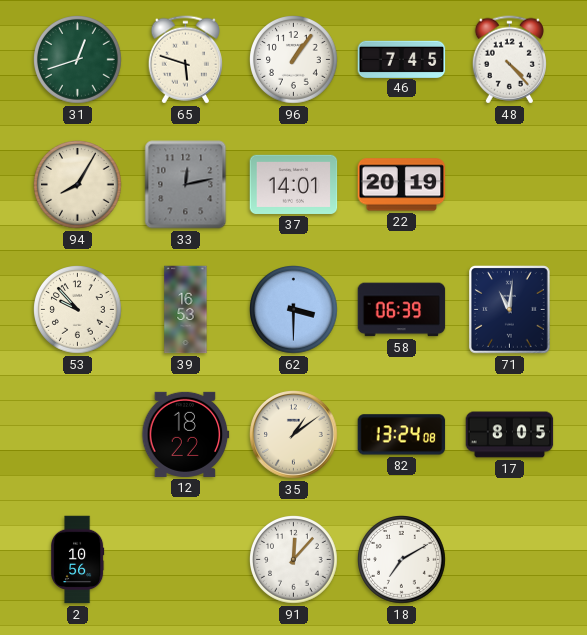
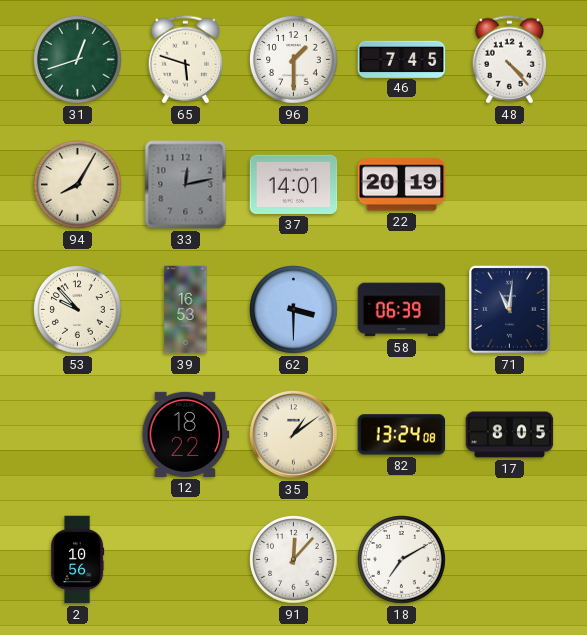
96: 1:06 -> 1:30 (294, 60)
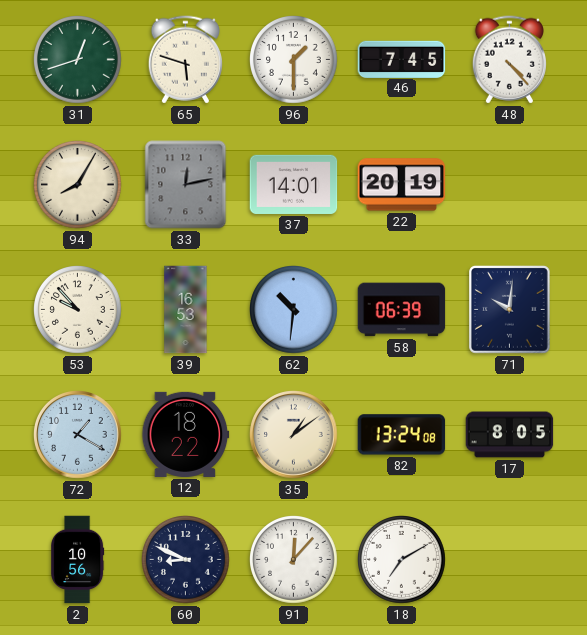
62: 3:30 -> 10:31 (294, 310)
71: 11:01 -> 10:01 (510, 310)
72: none -> 1:20 (78, 435)
60: none -> 8:49 (186, 560)
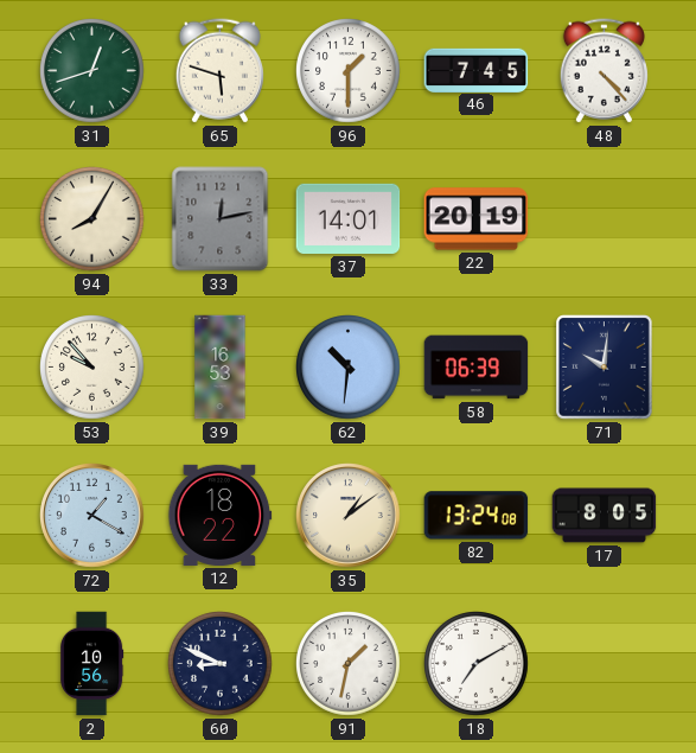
91: 12:07 -> 1:32 (349, 664)
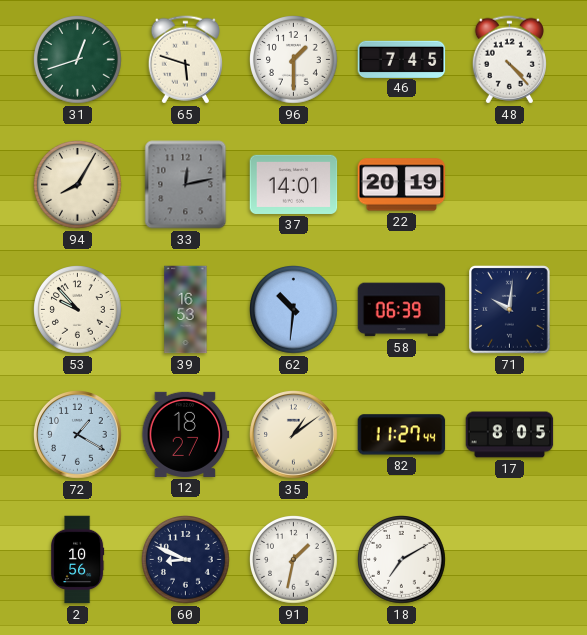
12: 18:22 -> 18:27 (186, 434)
82: 13:24 -> 11:27 (402, 435)
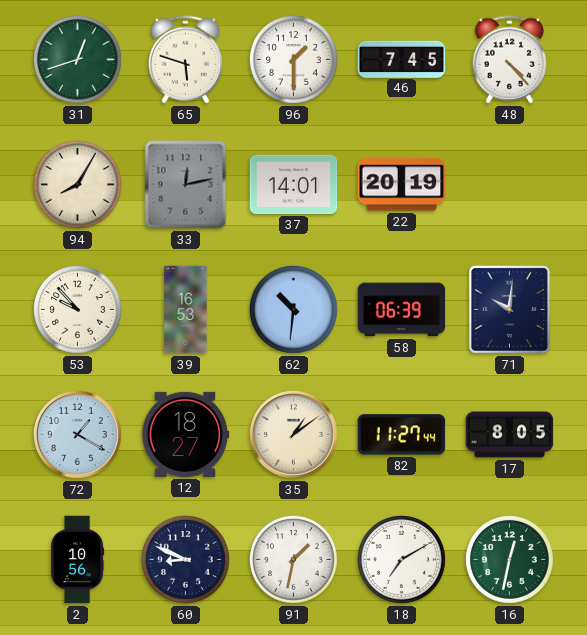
16: none -> 12:32 (510, 560)
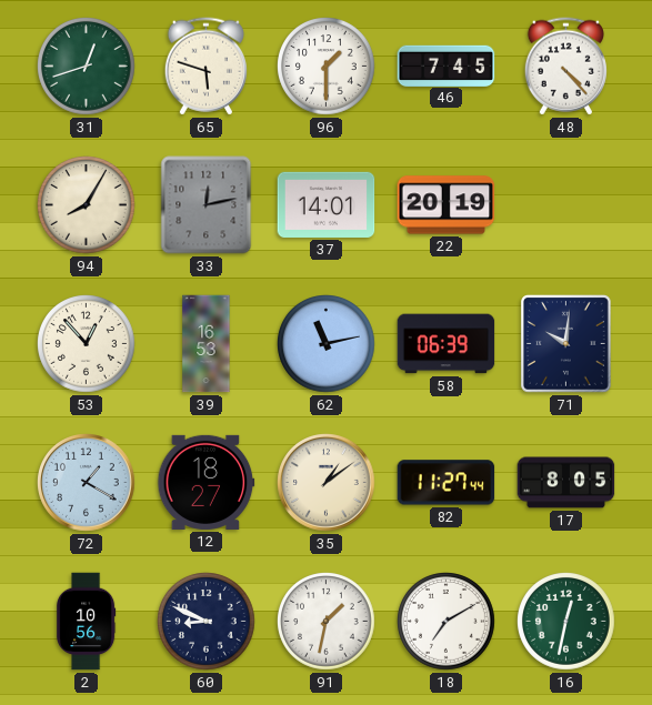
53: 9:53 -> 12:53 (87, 344)
62: 10:31 -> 11:13 (327, 344)
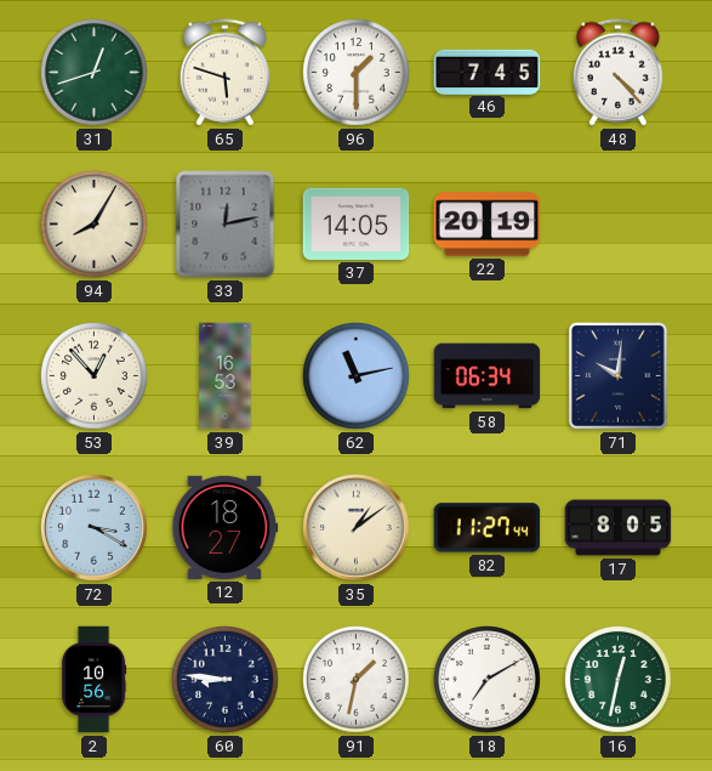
37: 14:01 -> 14:05 (357, 223)
58: 06:39 -> 06:34 (488, 376)
72: 1:20 -> 3:20 (95, 528)
60: 8:49 -> 8:46 (226, 680)
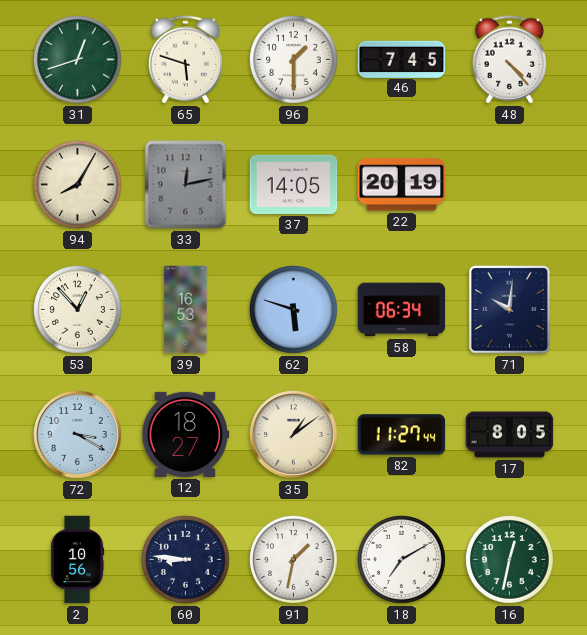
62: 11:13 -> 5:48 (294, 310)
